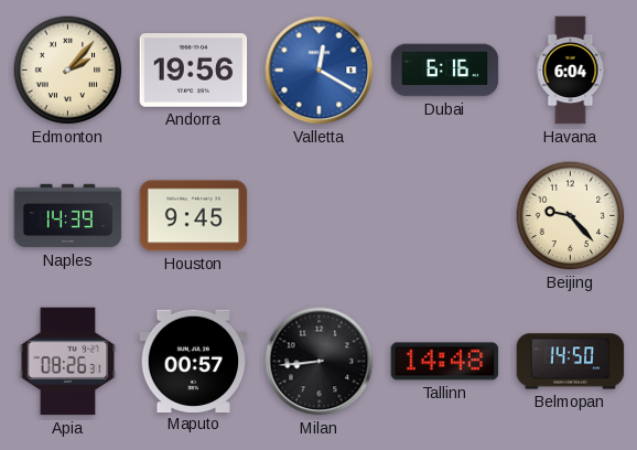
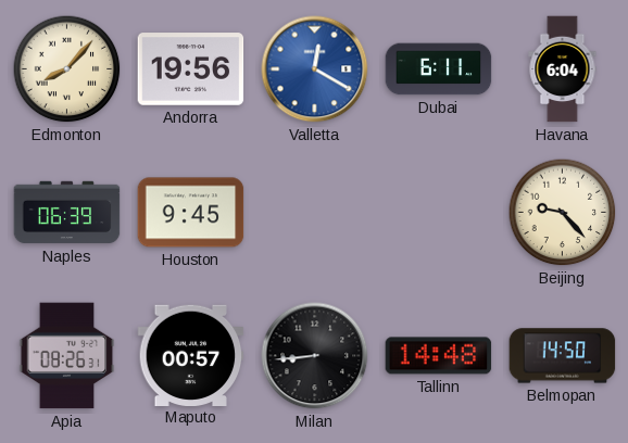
Edmonton: 2:07 -> 8:07 (67, 69)
Dubai: 6:16 -> 6:11 (439, 69)
Naples: 14:39 -> 06:39 (67, 213)
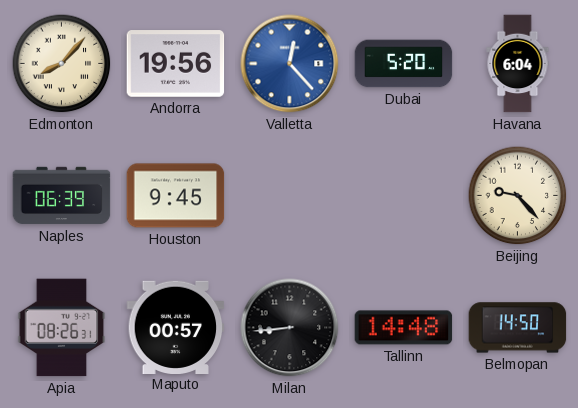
Valletta: 12:20 -> 12:23 (290, 64)
Dubai: 6:11 -> 5:20 (404, 64)
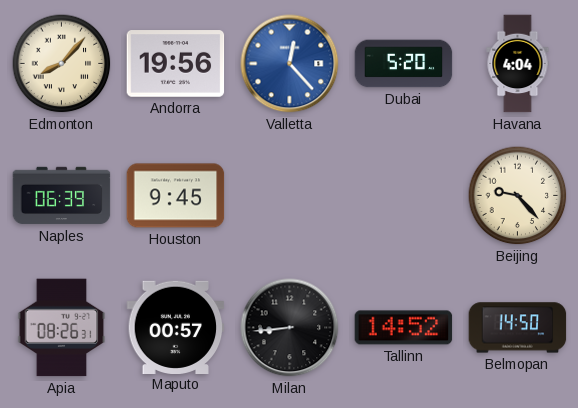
Havana: 6:04 -> 4:04 (518, 64)
Tallinn: 14:48 -> 14:52 (404, 328)
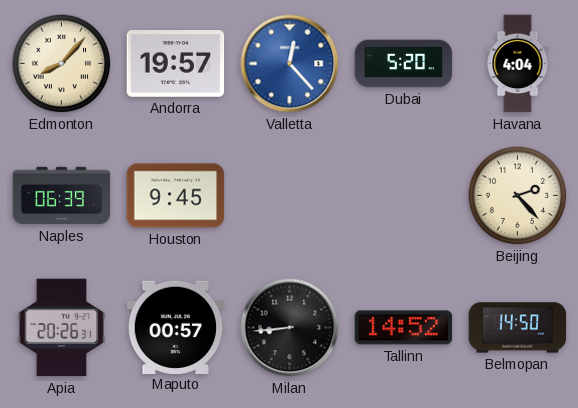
Andorra: 19:56 -> 19:57 (176, 64)
Beijing: 9:23 -> 2:23 (518, 196)
Apia: 08:26 -> 20:26 (62, 328)
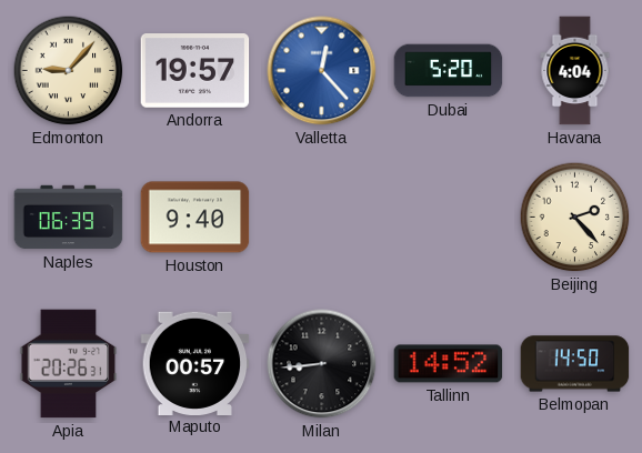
Edmonton: 8:07 -> 9:07 (69, 71)
Houston: 9:45 -> 9:40 (195, 218)
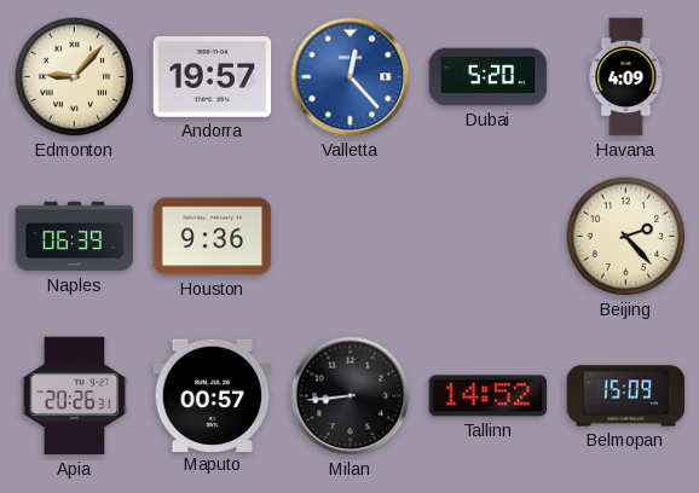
Havana: 4:04 -> 4:09 (626, 77)
Houston: 9:40 -> 9:36 (213, 237)
Belmopan: 14:50 -> 15:09 (626, 396)
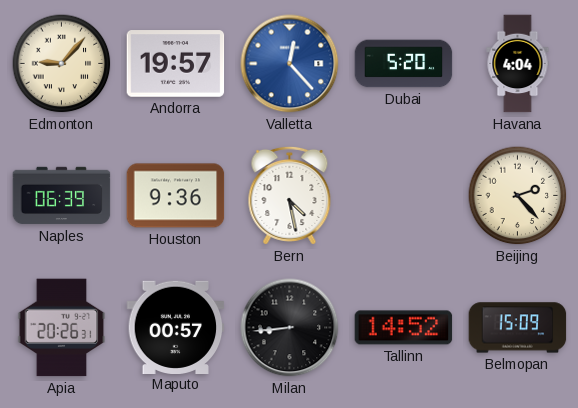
Havana: 4:09 -> 4:04 (518, 64)
Bern: none -> 4:28 (290, 195)
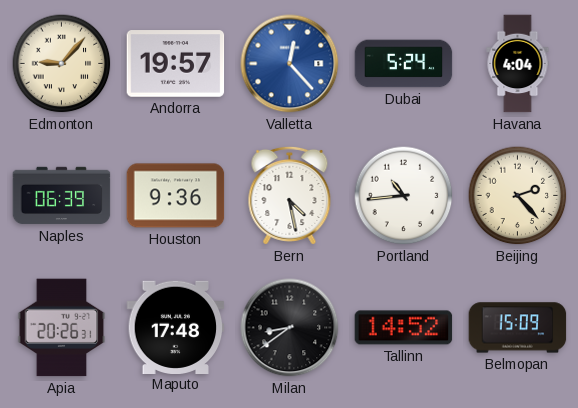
Dubai: 5:20 -> 5:24 (404, 64)
Portland: none -> 10:44 (404, 196)
Maputo: 00:57 -> 17:48 (176, 327)
Milan: 8:44 -> 8:39 (290, 328)
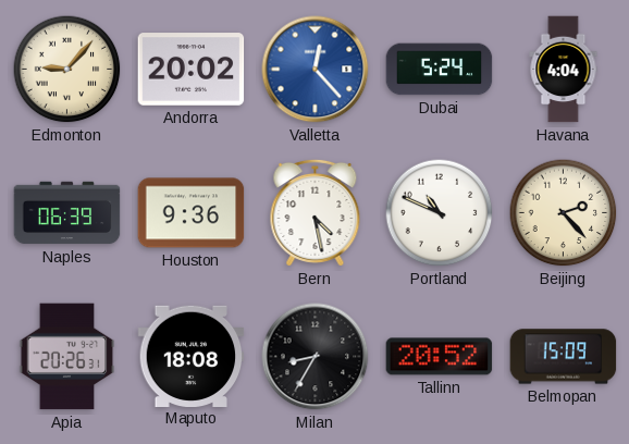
Andorra: 19:57 -> 20:02 (192, 70)
Portland: 10:44 -> 10:49 (440, 213)
Maputo: 17:48 -> 18:08 (192, 356)
Milan: 8:39 -> 8:35 (316, 357)
Tallinn: 14:52 -> 20:52 (440, 357)
